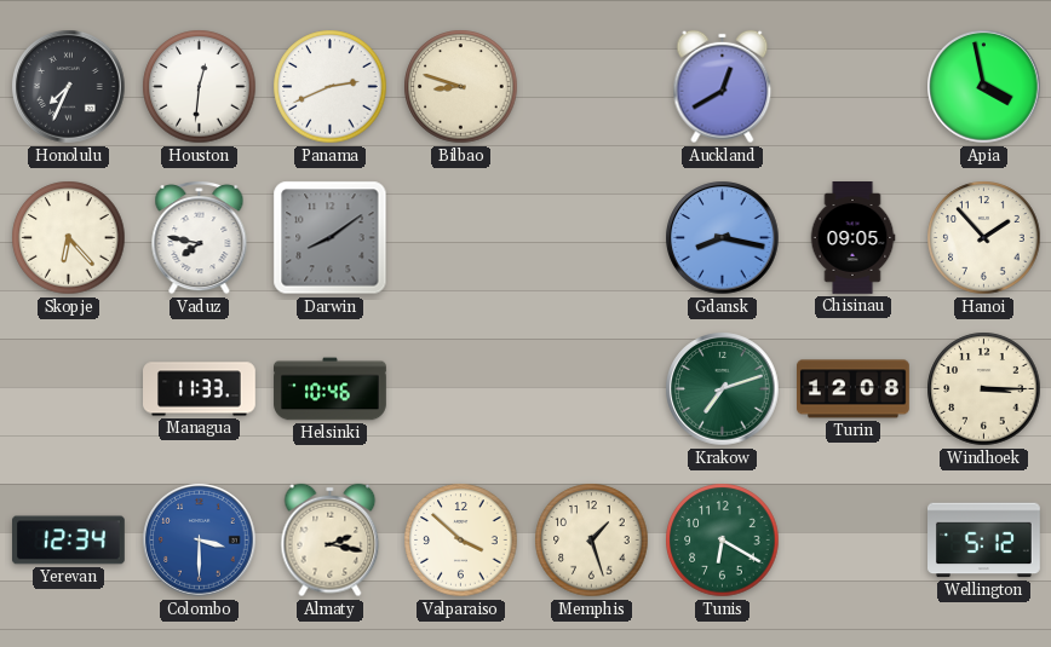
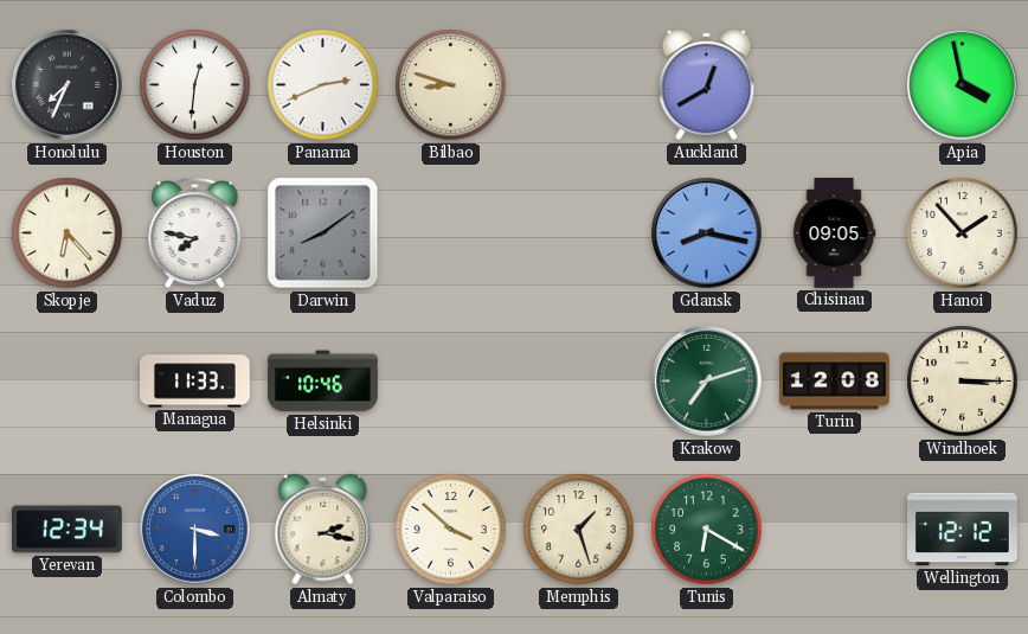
Wellington: 5:12 -> 12:12 (963, 530)
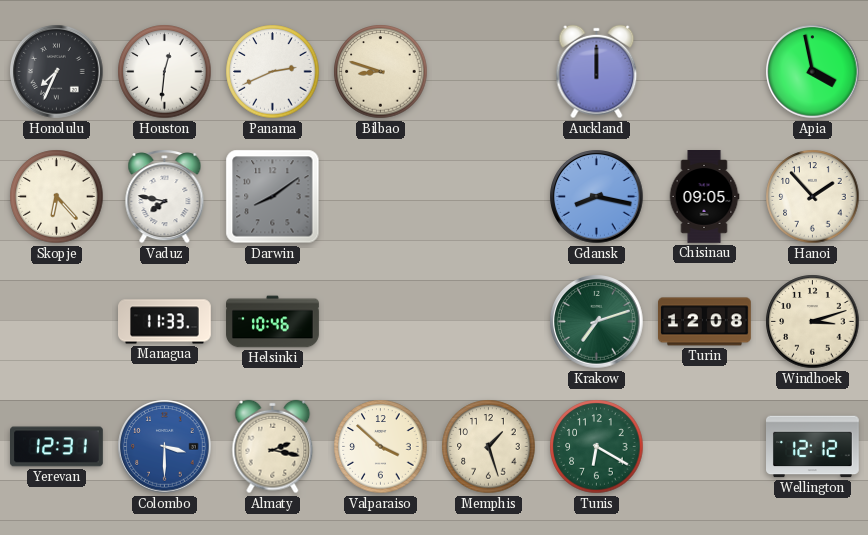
Auckland: 12:40 -> 12:00 (597, 72)
Windhoek: 3:15 -> 3:12 (813, 322)
Yerevan: 12:34 -> 12:31 (57, 447)
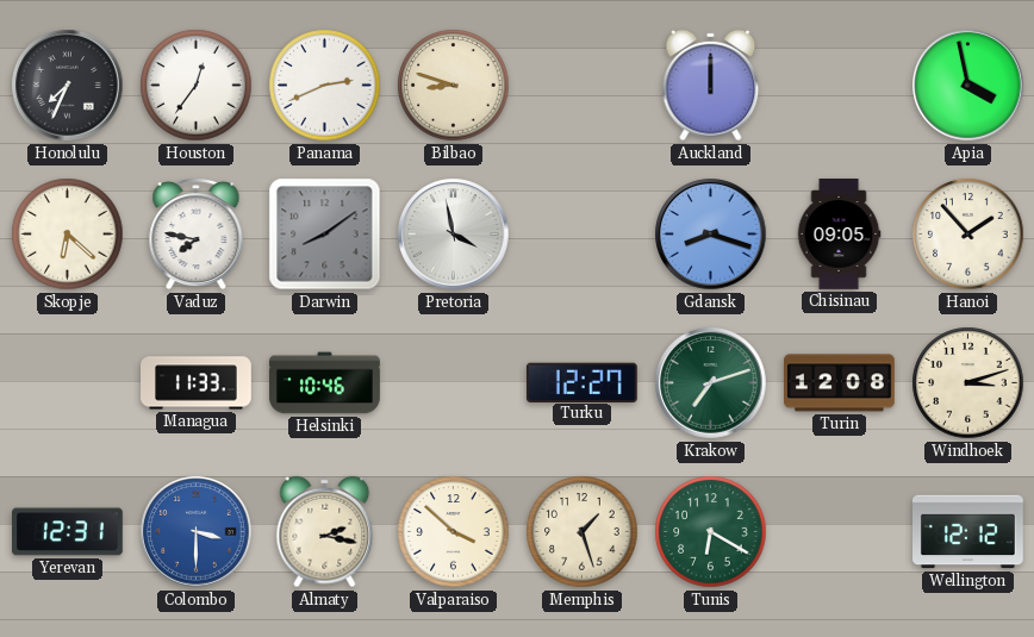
Houston: 12:31 -> 12:36 (197, 86)
Skopje: 6:23 -> 6:22 (68, 235)
Pretoria: none -> 3:58 (454, 235)
Gdansk: 8:17 -> 8:18 (711, 235)
Turku: none -> 12:27 (581, 382)
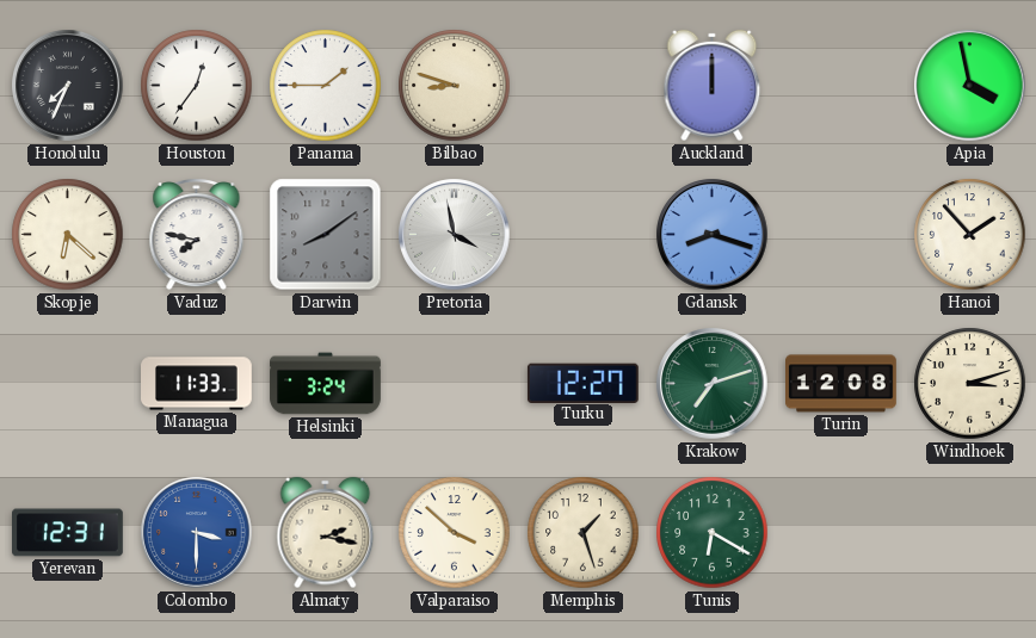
Panama: 2:41 -> 1:45 (326, 86)
Chisinau: 09:05 -> none (839, 235)
Helsinki: 10:46 -> 3:24 (326, 384)
Wellington: 12:12 -> none (968, 532)
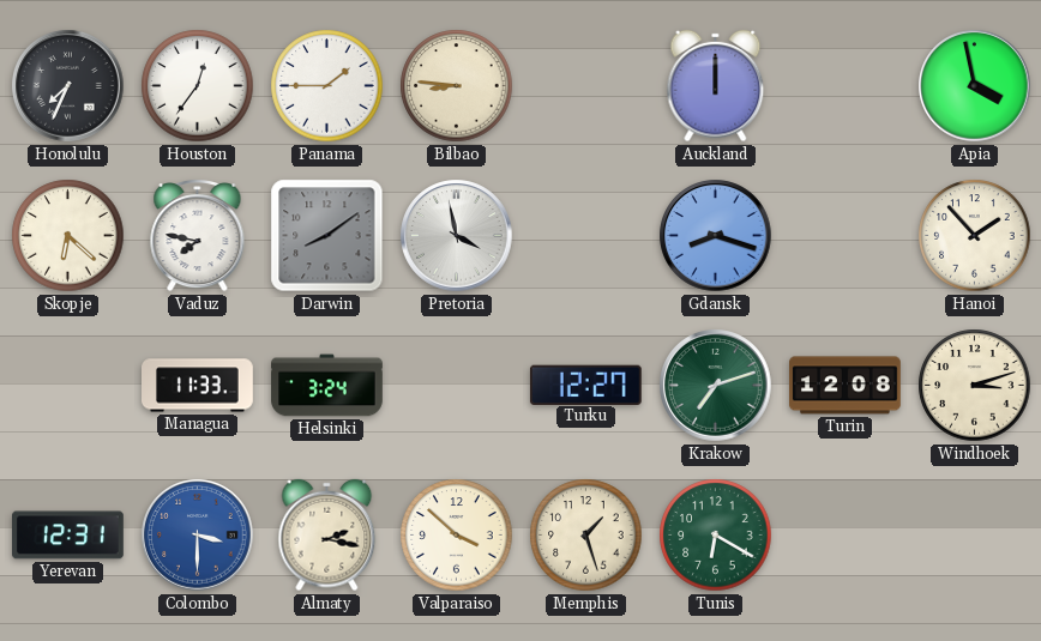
Bilbao: 8:48 -> 8:46 (457, 86)
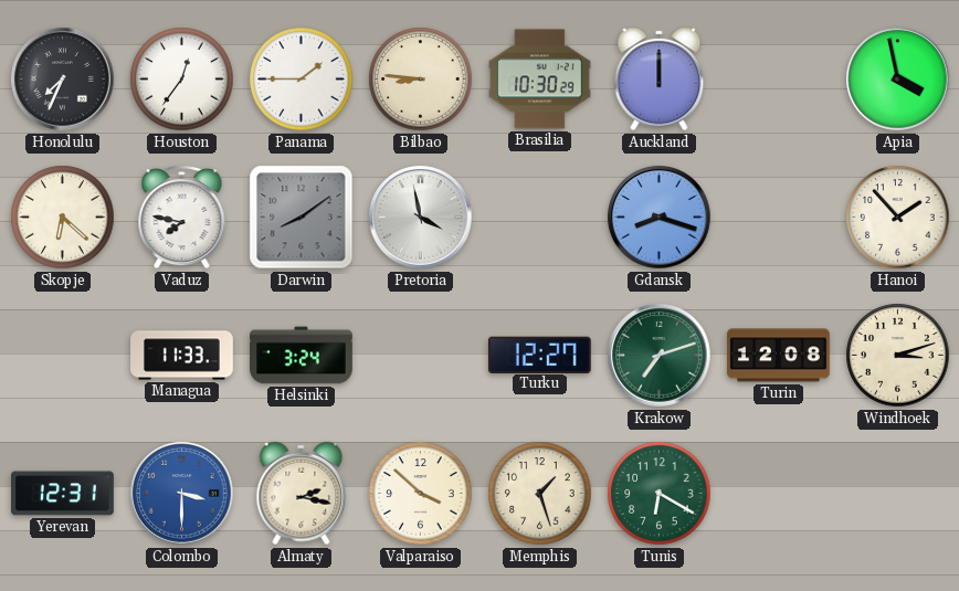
Brasilia: none -> 10:30 (540, 80)
